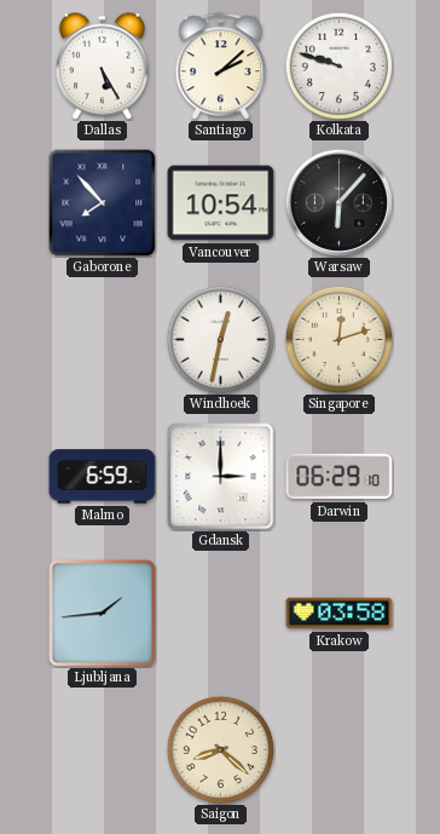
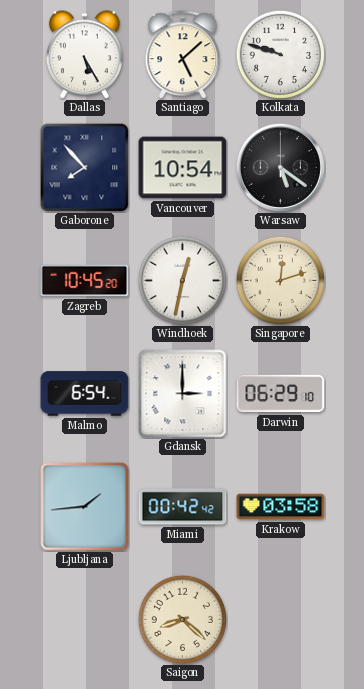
Santiago: 2:08 -> 5:08 (183, 55)
Warsaw: 6:07 -> 5:21 (280, 167)
Zagreb: none -> 10:45 (85, 281)
Malmo: 6:59 -> 6:54 (85, 394)
Miami: none -> 00:42 (183, 507)
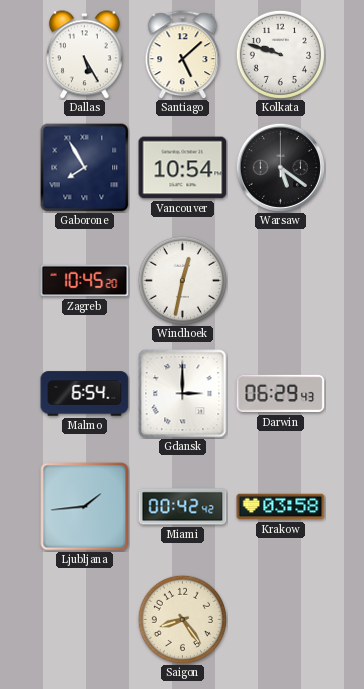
Gaborone: 7:53 -> 7:55 (84, 167)
Singapore: 12:12 -> none (280, 280)
Darwin: 06:29:10 -> 06:29:43 (281, 394)
Saigon: 8:22 -> 8:24 (182, 619)
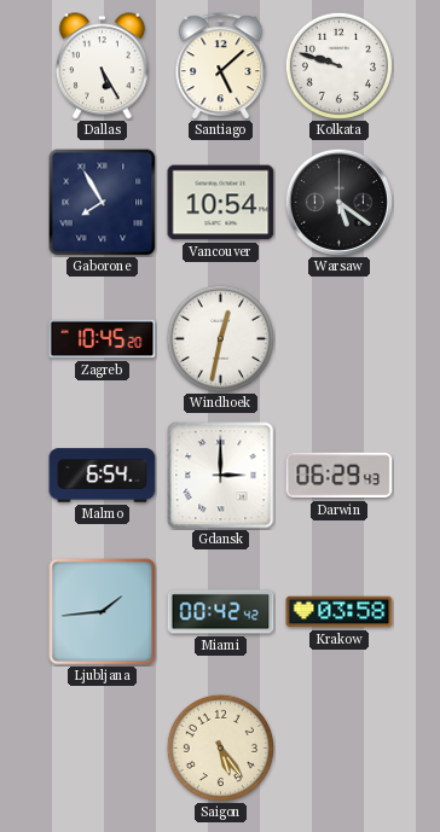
Saigon: 8:24 -> 5:24 (220, 747)
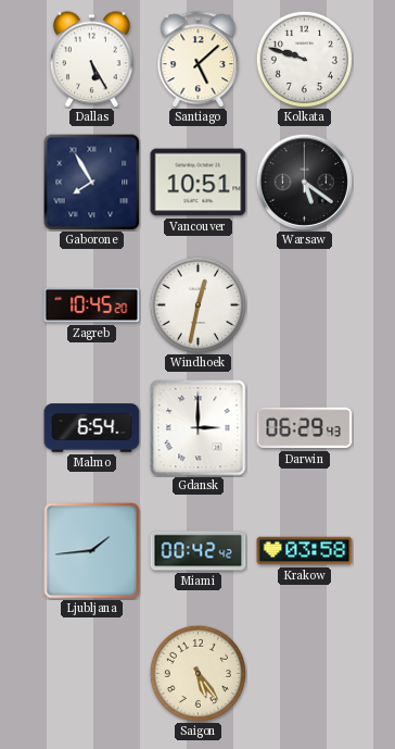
Vancouver: 10:54 -> 10:51 (199, 183)
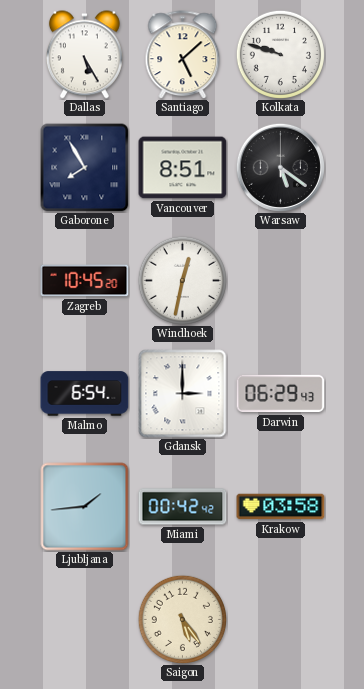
Vancouver: 10:51 -> 8:51 (183, 168)
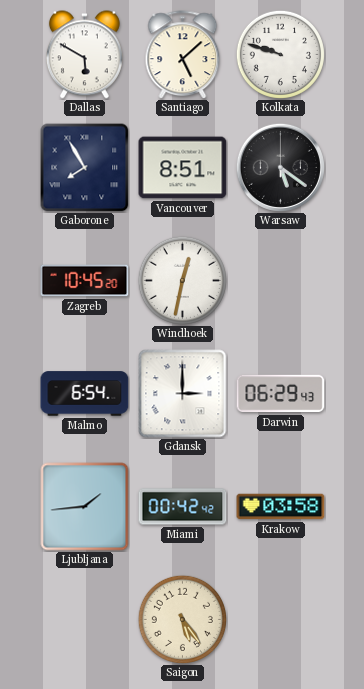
Dallas: 5:25 -> 5:50 (84, 55)
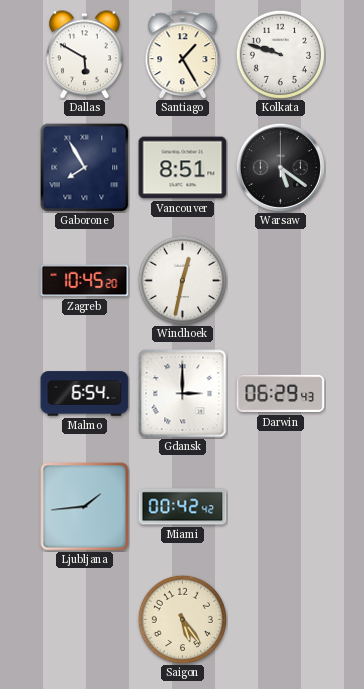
Santiago: 5:08 -> 1:25 (183, 55)
Krakow: 03:58 -> none (281, 507)
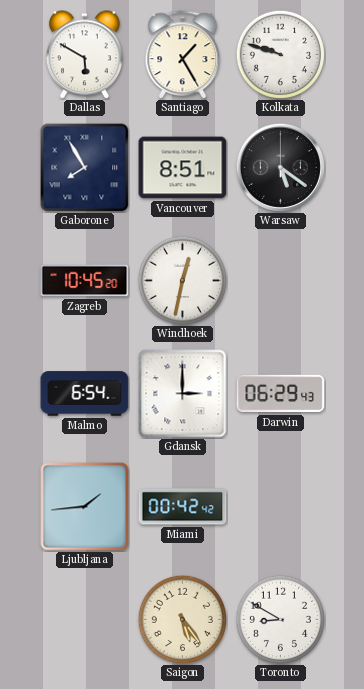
Toronto: none -> 8:50 (280, 619)
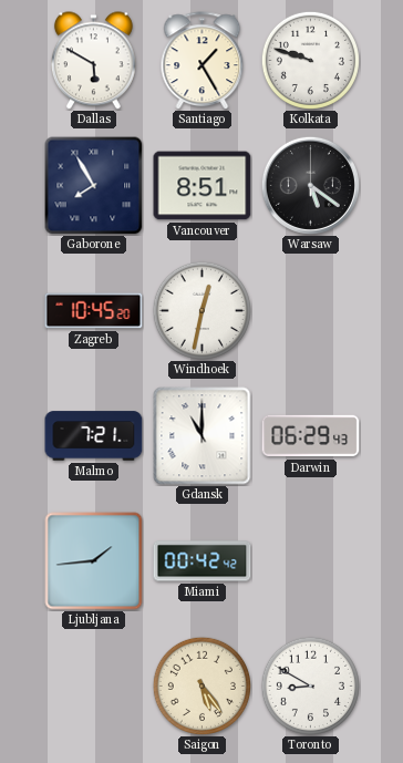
Malmo: 6:54 -> 7:21 (94, 436)
Gdansk: 3:00 -> 11:00 (203, 436)
